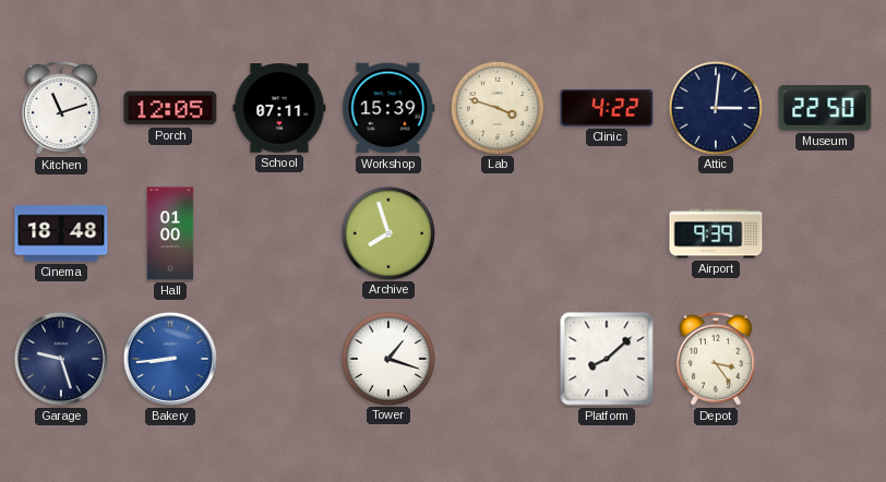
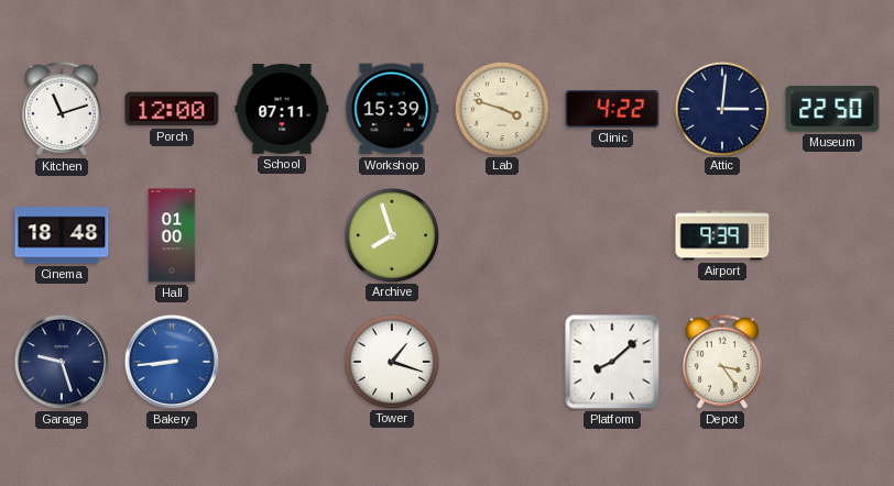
Porch: 12:05 -> 12:00 (172, 109)
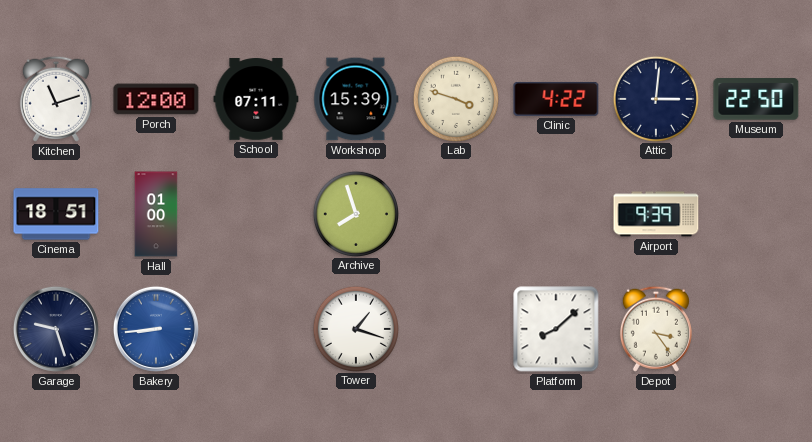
Cinema: 18:48 -> 18:51 (56, 214)
